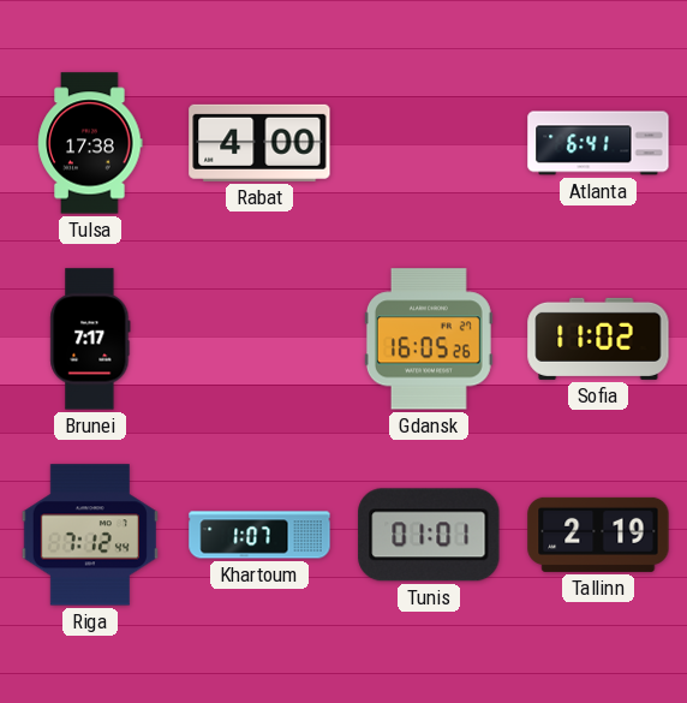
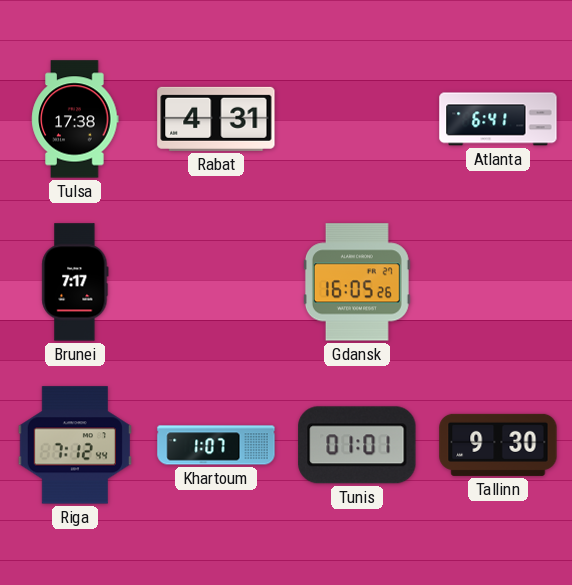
Rabat: 4:00 -> 4:31 (216, 119)
Sofia: 11:02 -> none (598, 339)
Tallinn: 2:19 -> 9:30 (498, 445)
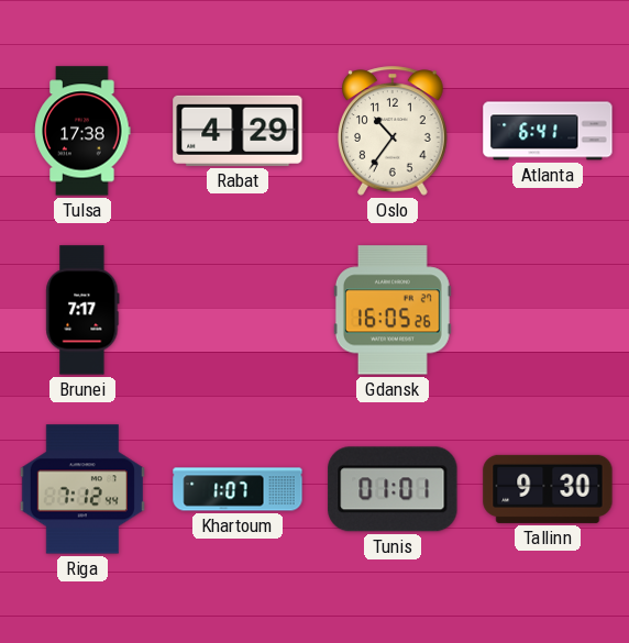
Rabat: 4:31 -> 4:29 (238, 131)
Oslo: none -> 10:36 (393, 131)
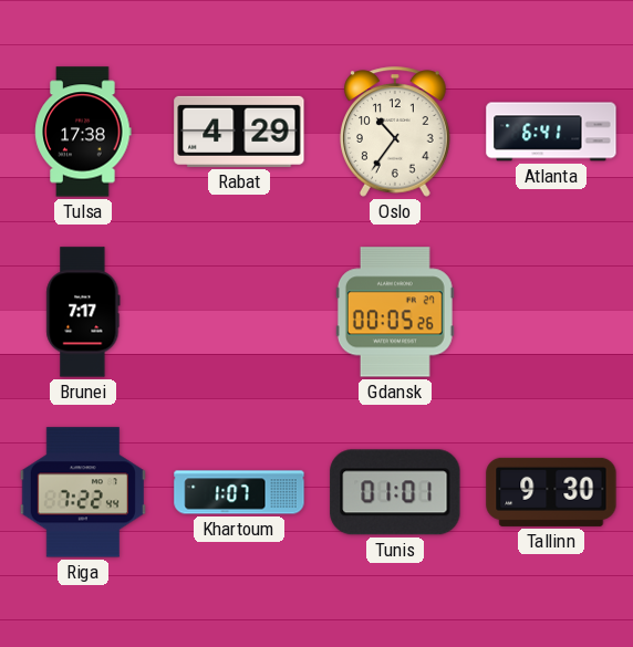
Gdansk: 16:05 -> 00:05 (395, 312)
Riga: 7:12 -> 7:22 (83, 492)
